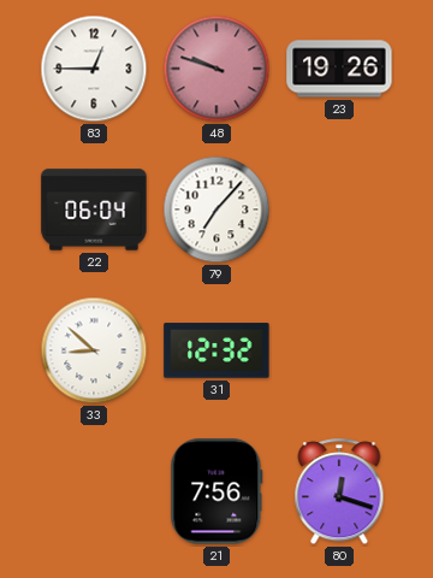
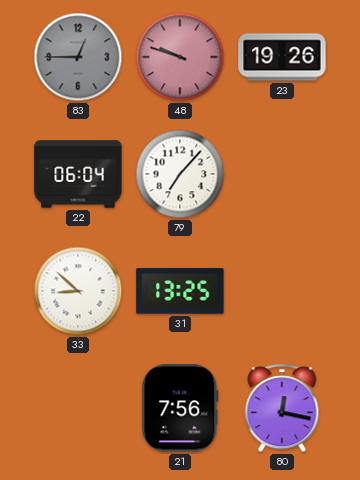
83 dial: white -> grey (78, 57)
31: 12:32 -> 13:25 (180, 291)
80: 12:18 -> 12:17 (282, 409)
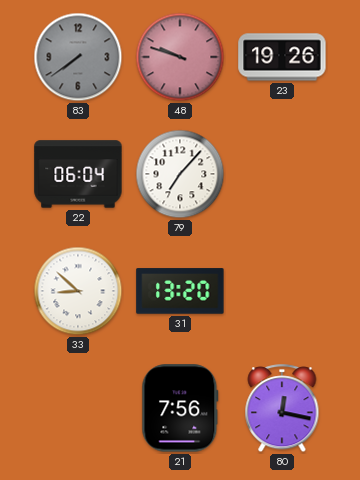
83: 12:45 -> 7:39 (78, 57)
31: 13:25 -> 13:20 (180, 291)
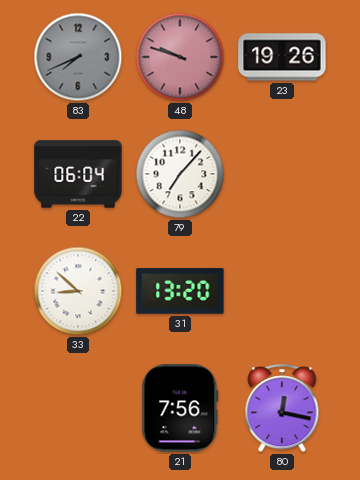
83: 7:39 -> 7:41 (78, 57)
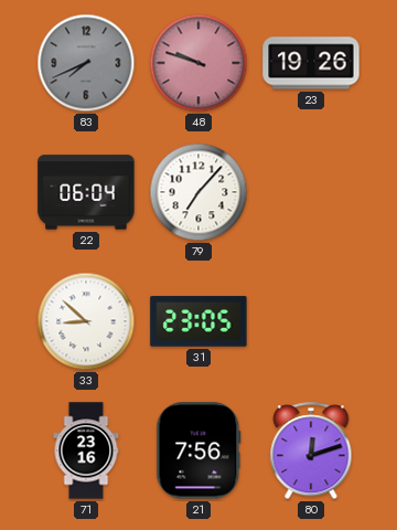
31: 13:20 -> 23:05 (198, 321)
71: none -> 23:16 (86, 451)
80: 12:17 -> 12:12 (311, 452)
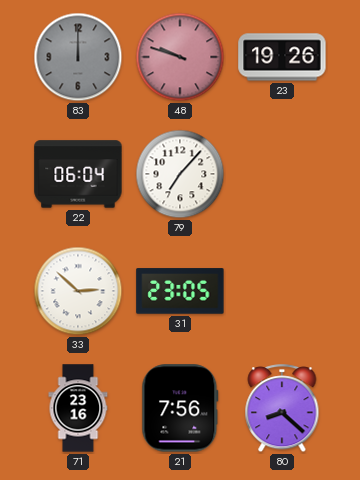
83: 7:41 -> 12:00 (78, 57)
33: 8:52 -> 2:52 (78, 291)
80: 12:12 -> 8:22 (282, 409)
